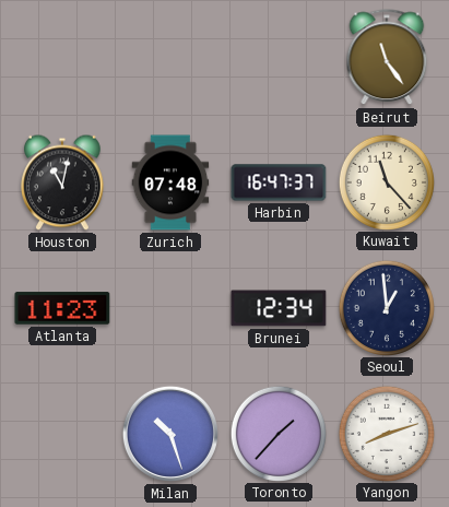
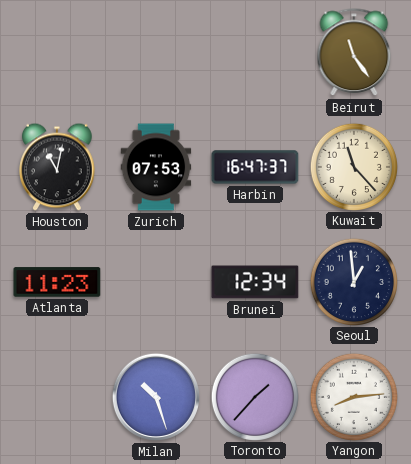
Zurich: 07:48 -> 07:53 (156, 167)
Yangon: 8:12 -> 8:14 (353, 396)
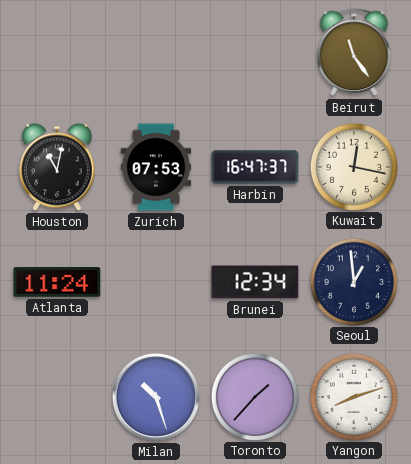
Kuwait: 11:23 -> 12:17 (353, 166)
Atlanta: 11:23 -> 11:24 (57, 282)
Yangon: 8:14 -> 8:12 (353, 396)
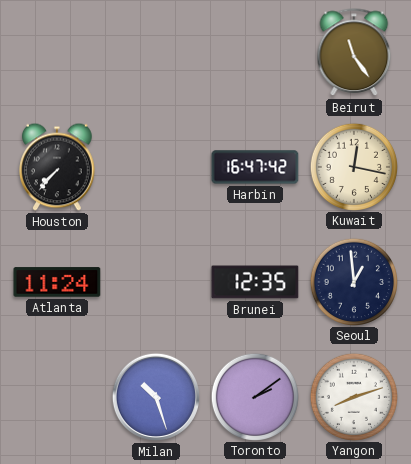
Houston: 11:02 -> 7:37 (57, 167)
Zurich: 07:53 -> none (156, 167)
Harbin: 16:47:37 -> 16:47:42 (255, 167)
Brunei: 12:34 -> 12:35 (255, 282)
Toronto: 1:37 -> 2:09 (254, 396)
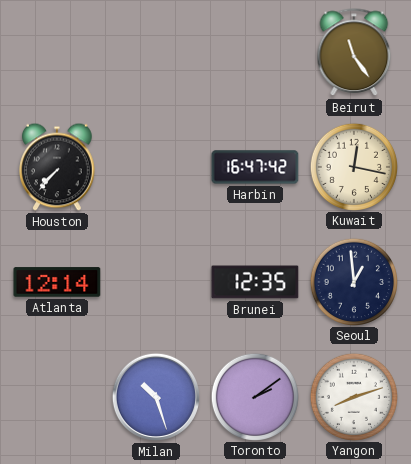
Atlanta: 11:24 -> 12:14 (57, 282)
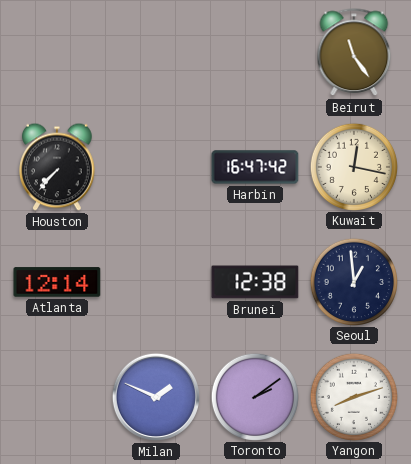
Brunei: 12:35 -> 12:38 (255, 282)
Milan: 10:27 -> 1:49 (156, 397)
